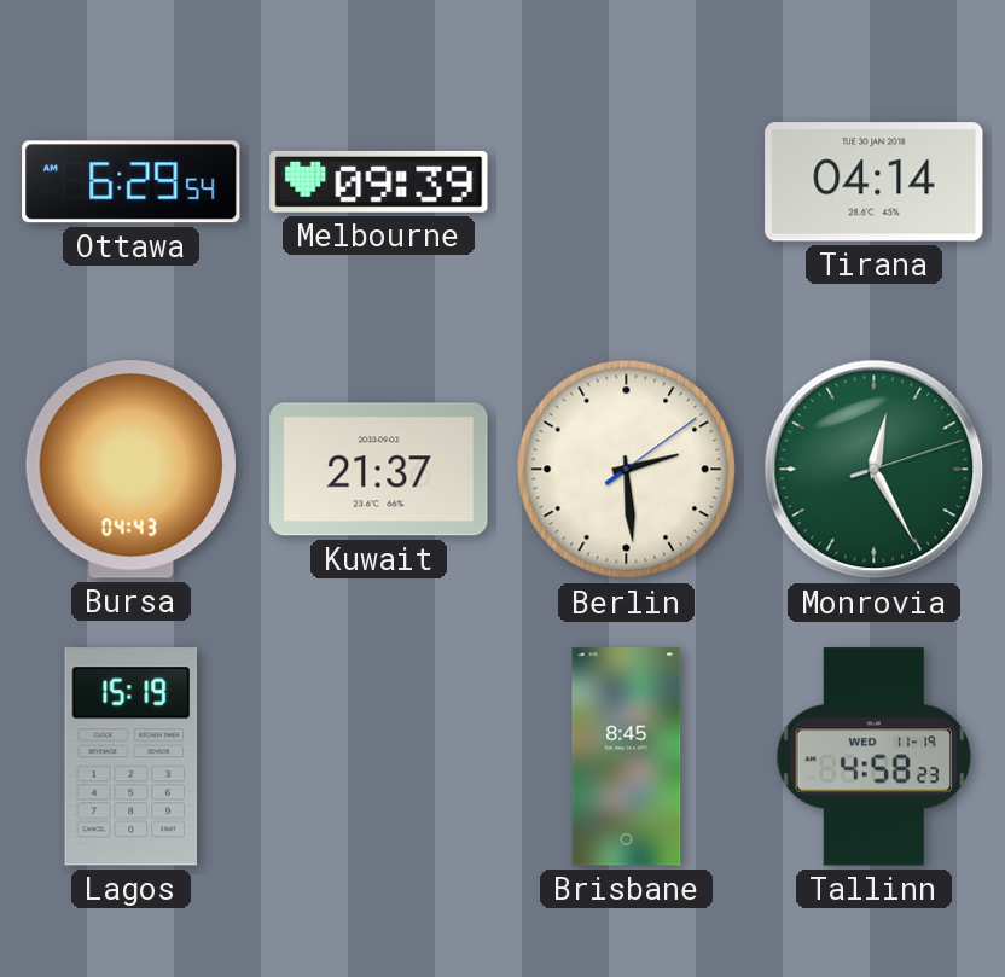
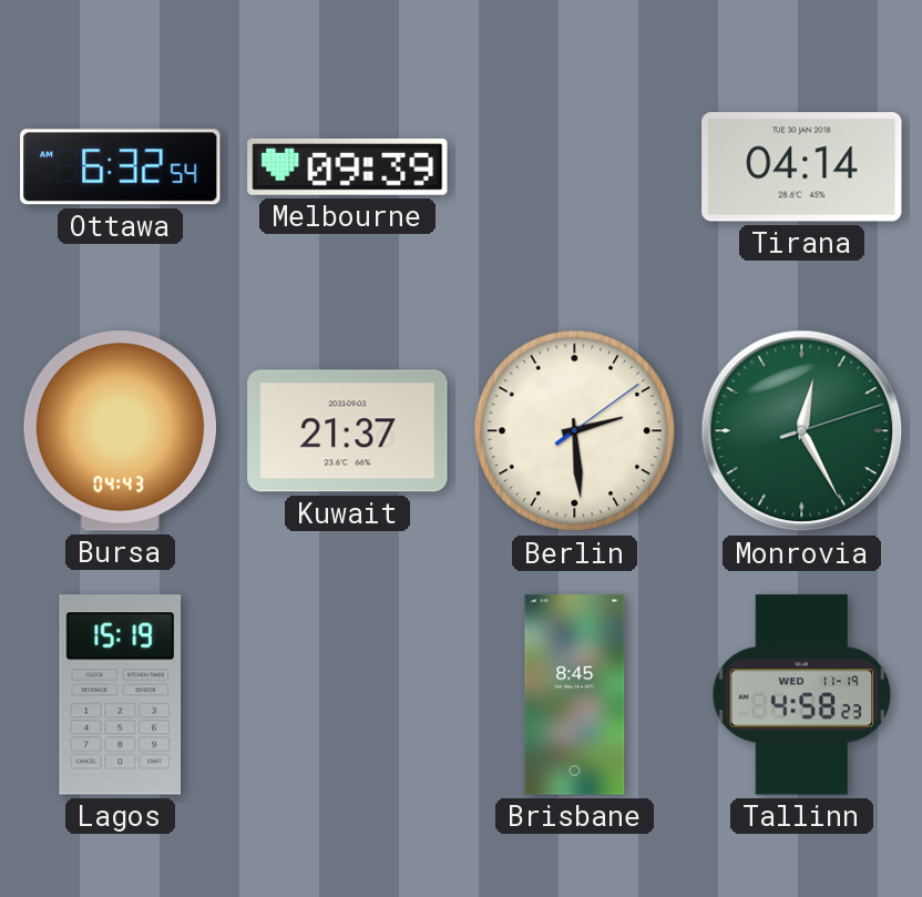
Ottawa: 6:29 -> 6:32 (121, 167)
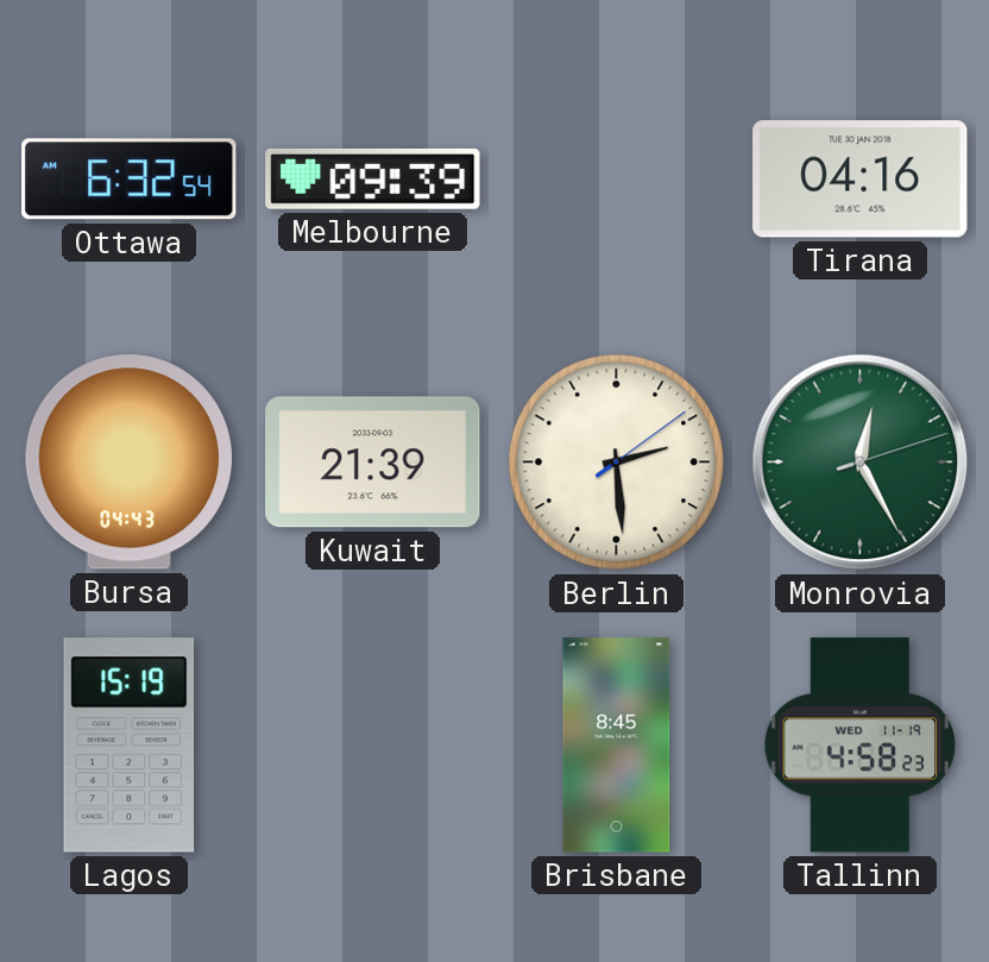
Tirana: 04:14 -> 04:16 (861, 180)
Kuwait: 21:37 -> 21:39 (373, 463)
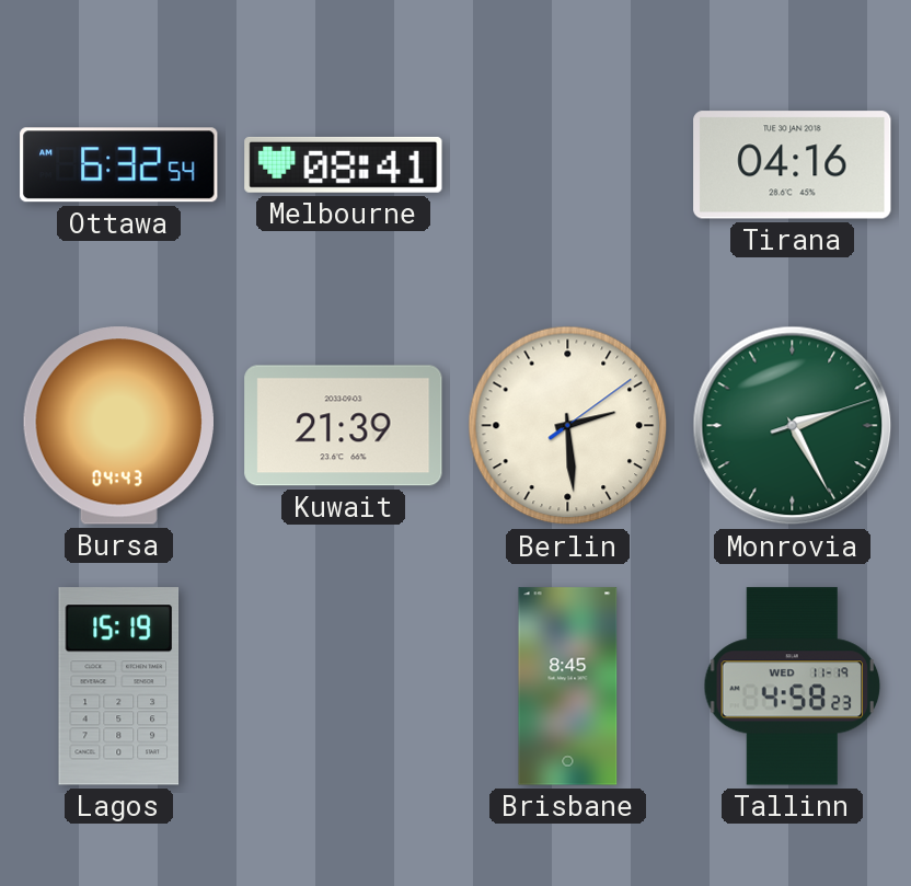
Melbourne: 09:39 -> 08:41 (344, 164)
Monrovia: 12:25 -> 2:25 (793, 426)
